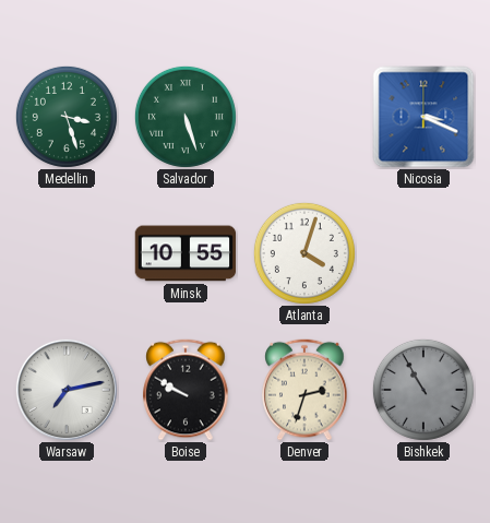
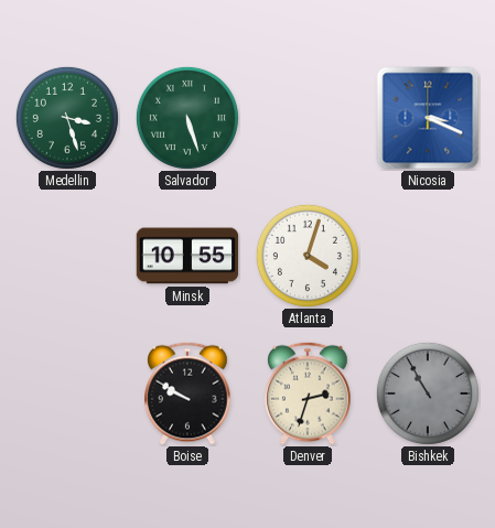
Warsaw: 7:13 -> none (67, 390)
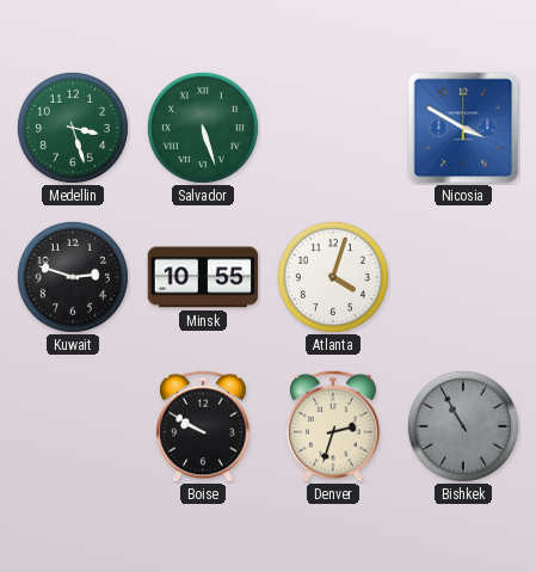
Nicosia: 3:19 -> 3:50 (463, 128)
Kuwait: none -> 2:48 (73, 277)
